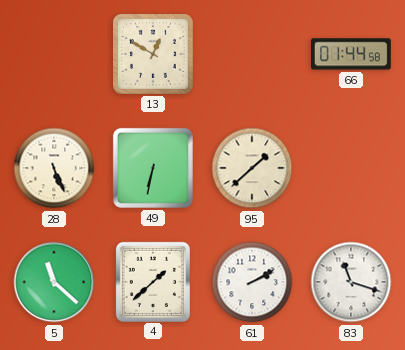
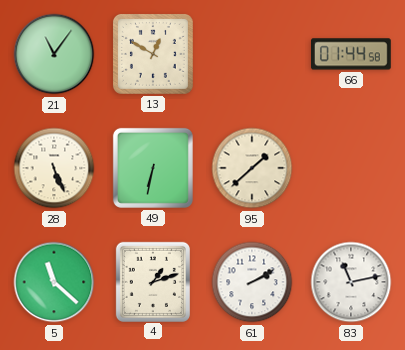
21: none -> 11:06 (54, 54)
4: 1:38 -> 1:12 (153, 281)
83: 11:18 -> 11:13 (351, 282)
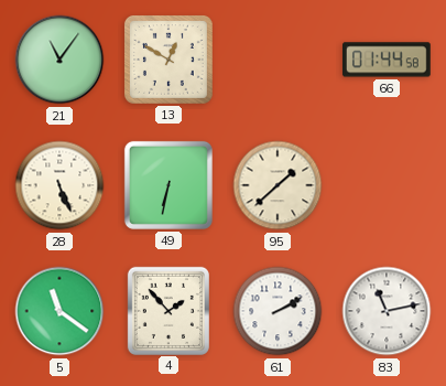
5: 11:22 -> 11:21 (59, 311)
4: 1:12 -> 1:53 (168, 310)
